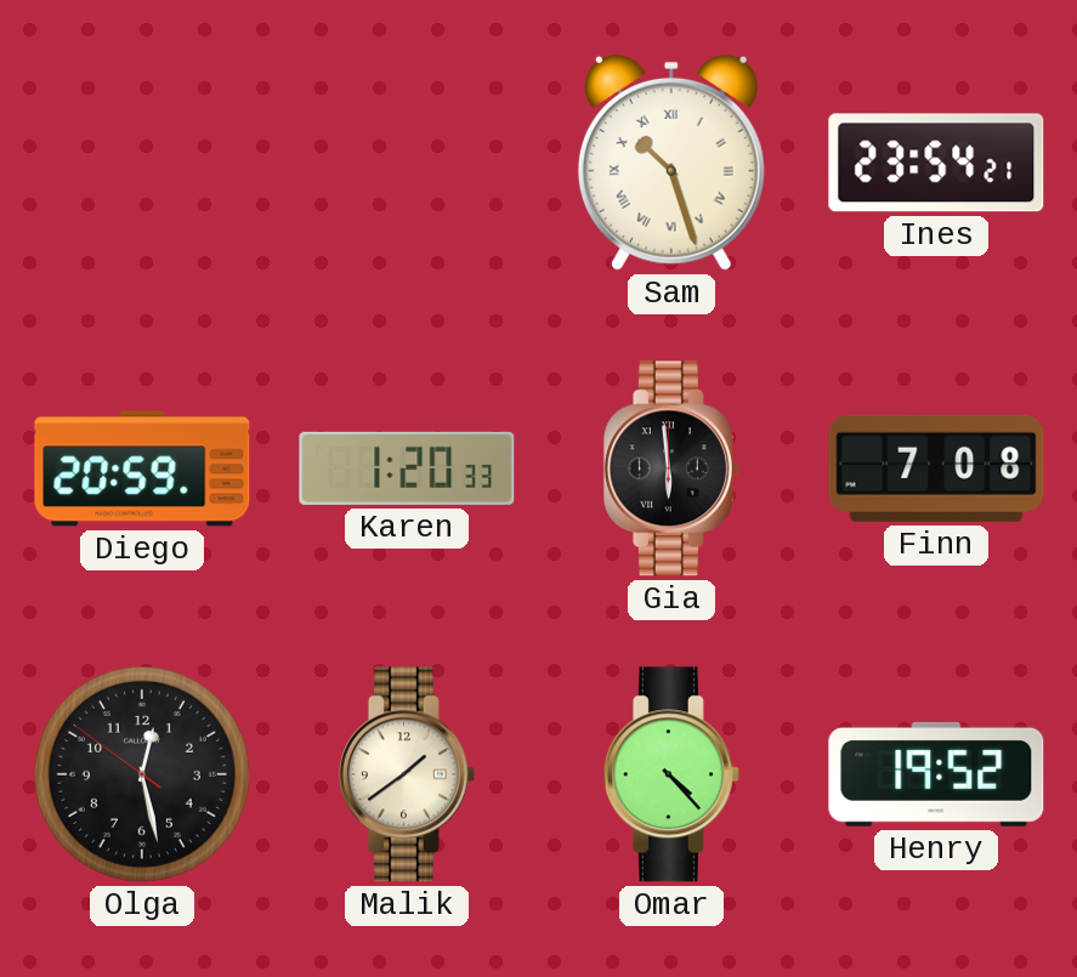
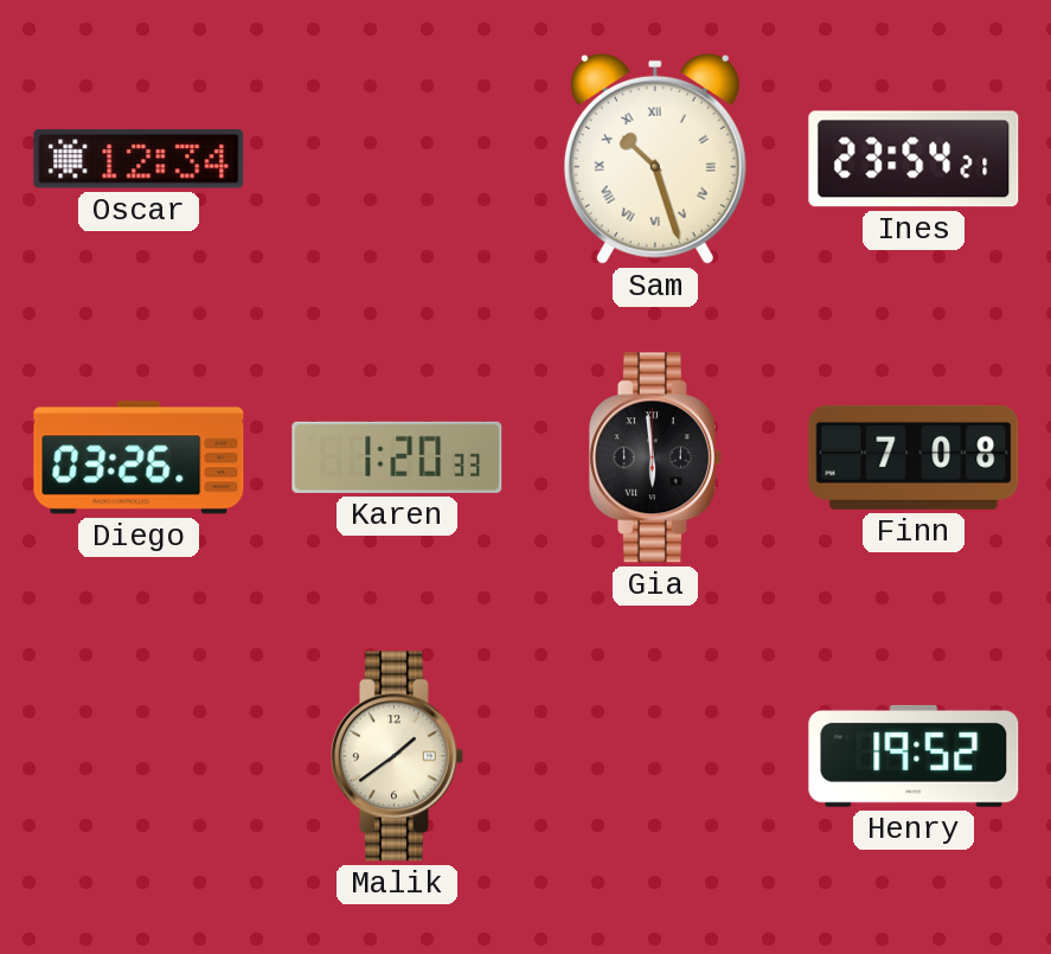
Oscar: none -> 12:34 (139, 159)
Diego: 20:59 -> 03:26 (139, 457)
Olga: 12:27 -> none (142, 774)
Omar: 4:23 -> none (671, 774)
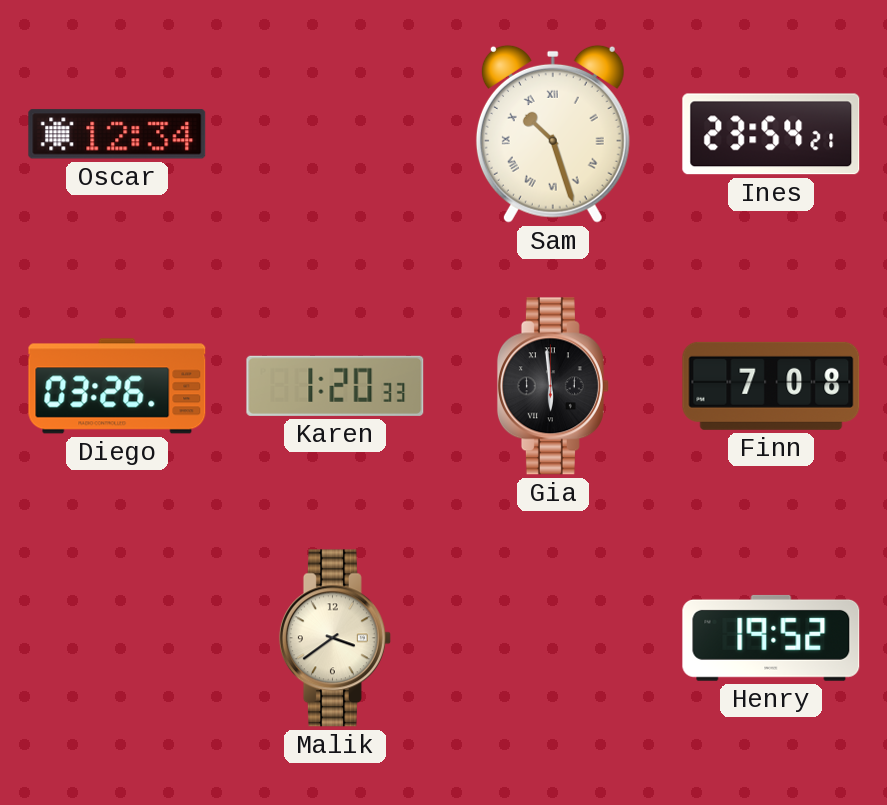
Malik: 1:39 -> 3:39 (335, 638)
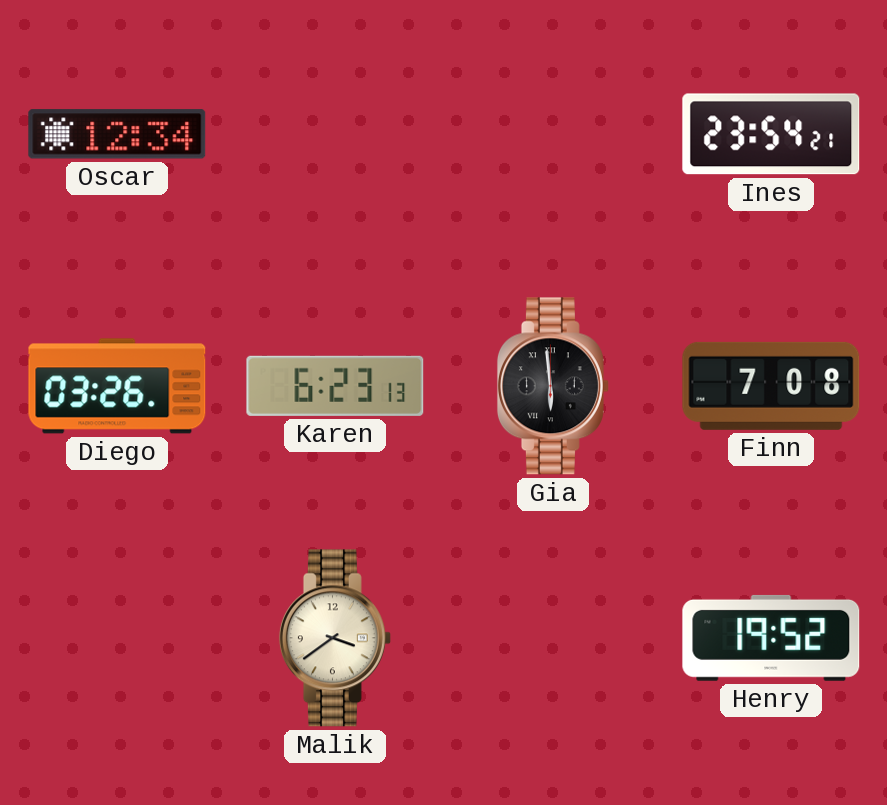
Sam: 10:27 -> none (553, 134)
Karen: 1:20 -> 6:23 (335, 386)
